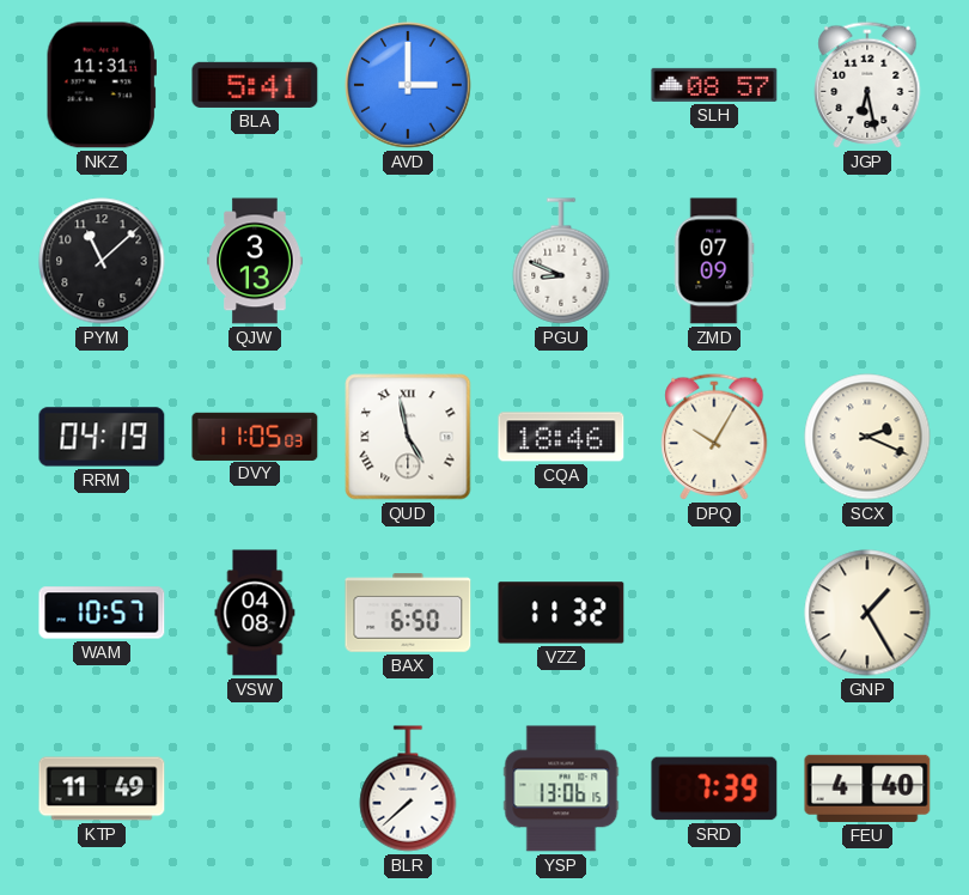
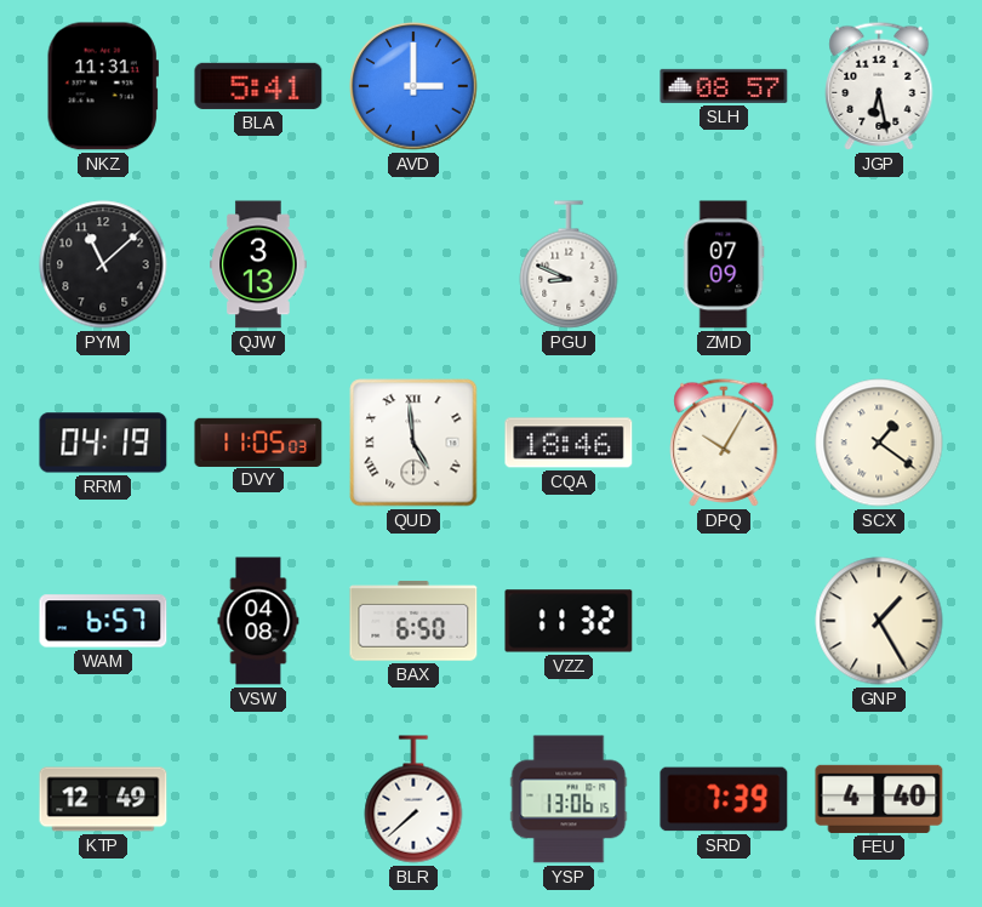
QUD: 4:58 -> 4:59 (413, 443)
SCX: 2:19 -> 1:21 (879, 443)
WAM: 10:57 -> 6:57 (103, 621)
KTP: 11:49 -> 12:49 (103, 799)
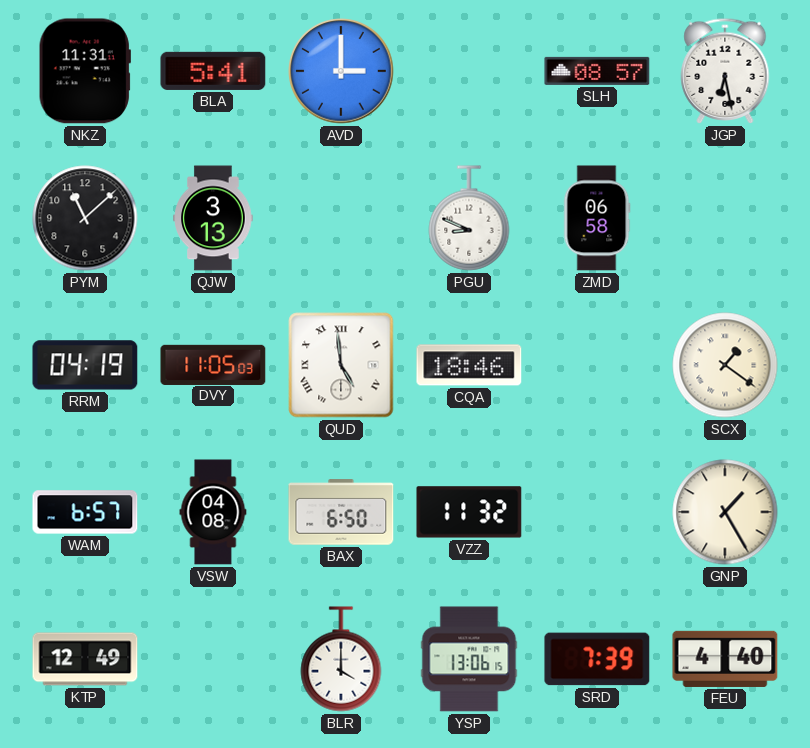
ZMD: 07:09 -> 06:58 (597, 218)
DPQ: 10:05 -> none (724, 443)
BLR: 7:38 -> 4:00 (341, 659)
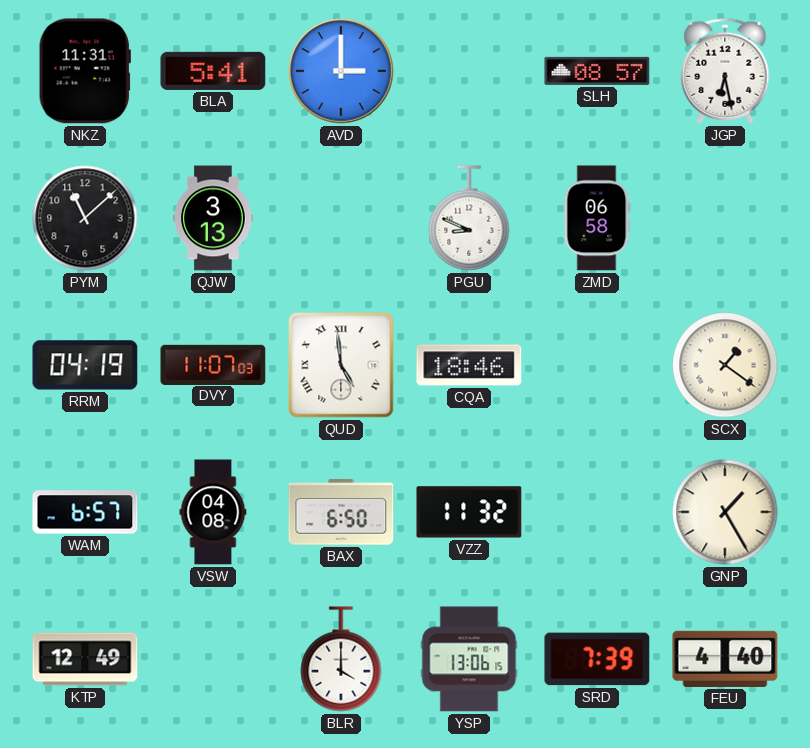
DVY: 11:05 -> 11:07 (213, 364)
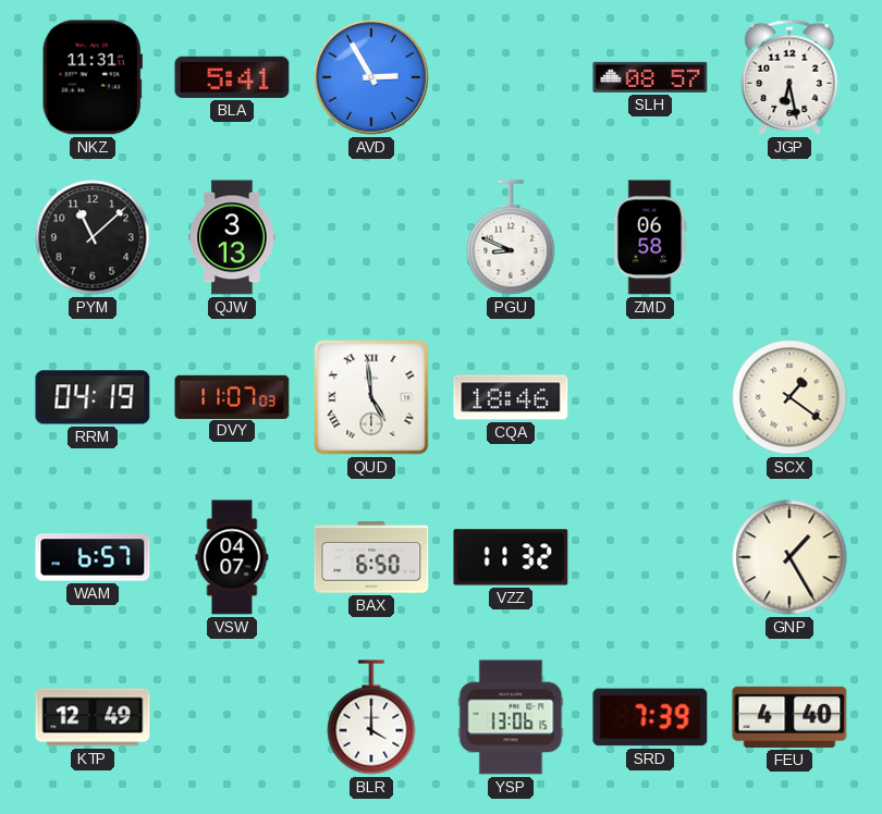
AVD: 3:00 -> 2:55 (371, 77)
VSW: 04:08 -> 04:07 (232, 557)
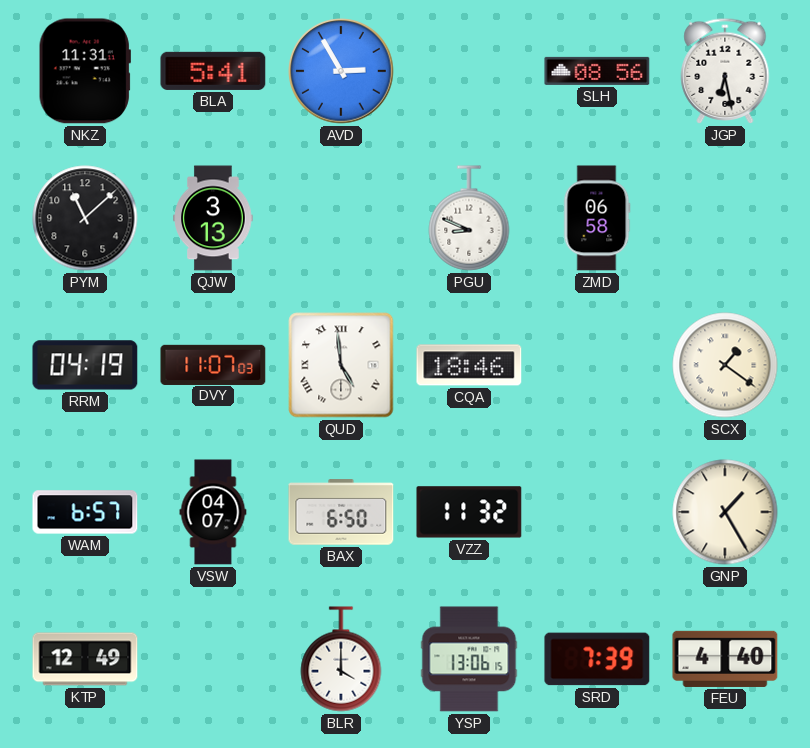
SLH: 08:57 -> 08:56 (597, 71)
